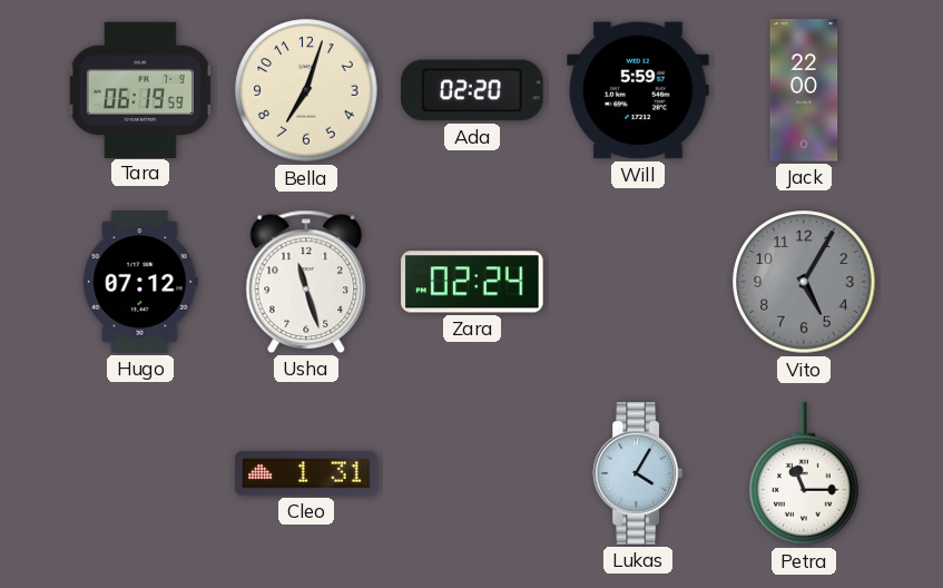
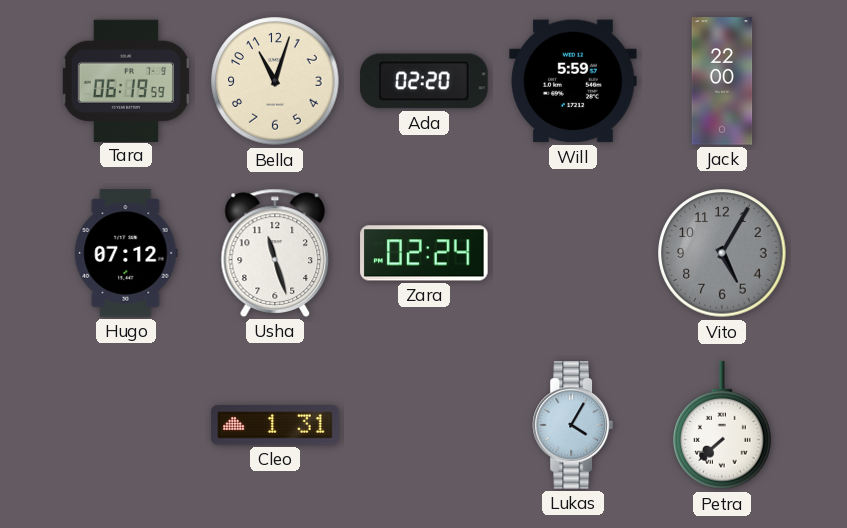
Bella: 7:03 -> 11:03 (275, 81)
Petra: 11:15 -> 7:38 (722, 426)
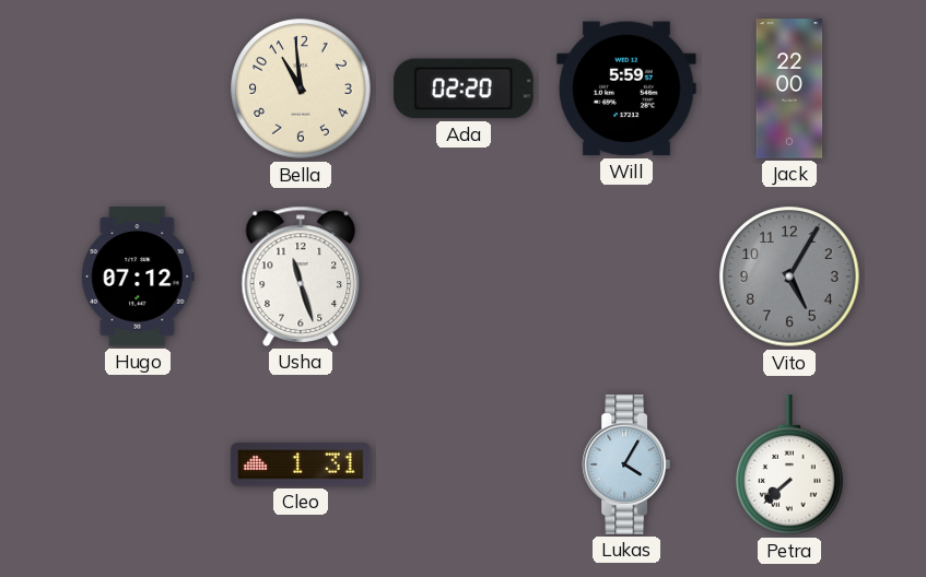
Tara: 06:19 -> none (125, 80)
Bella: 11:03 -> 10:59 (301, 89)
Zara: 02:24 -> none (424, 253)
